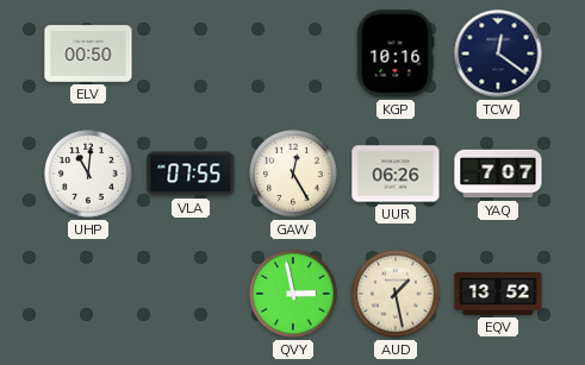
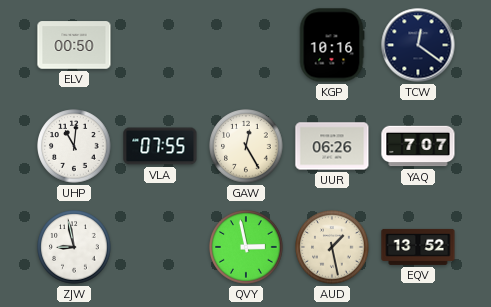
ZJW: none -> 8:58 (74, 247)
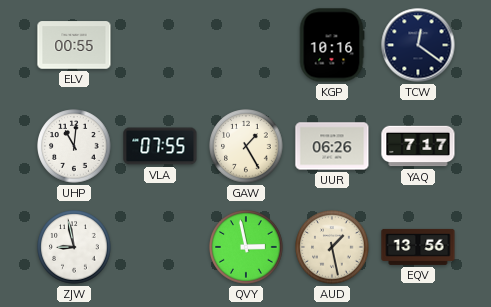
ELV: 00:50 -> 00:55 (74, 45)
GAW: 12:25 -> 1:25 (246, 146)
YAQ: 7:07 -> 7:17 (418, 146)
EQV: 13:52 -> 13:56 (418, 247)
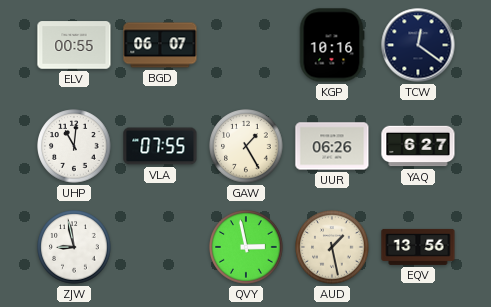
BGD: none -> 06:07 (160, 45)
YAQ: 7:17 -> 6:27 (418, 146)
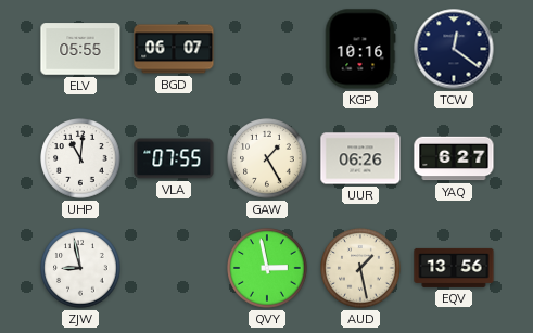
ELV: 00:55 -> 05:55 (80, 49)
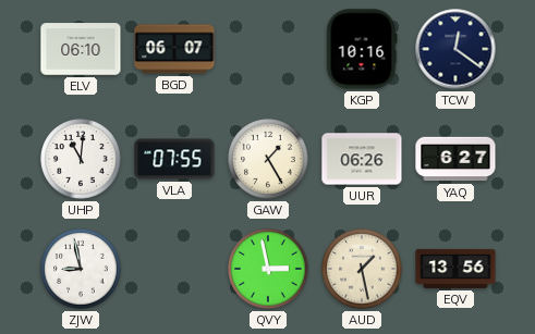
ELV: 05:55 -> 06:10 (81, 49)
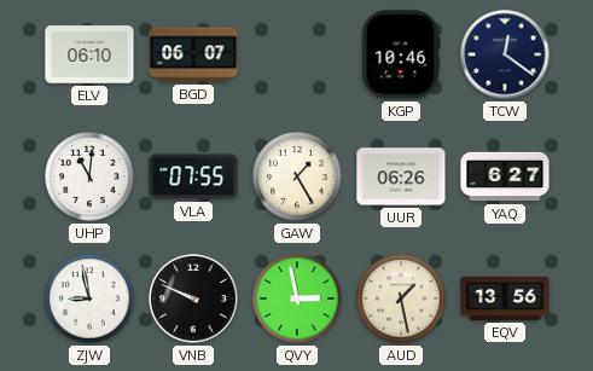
KGP: 10:16 -> 10:46 (401, 54)
VNB: none -> 9:49 (193, 298)
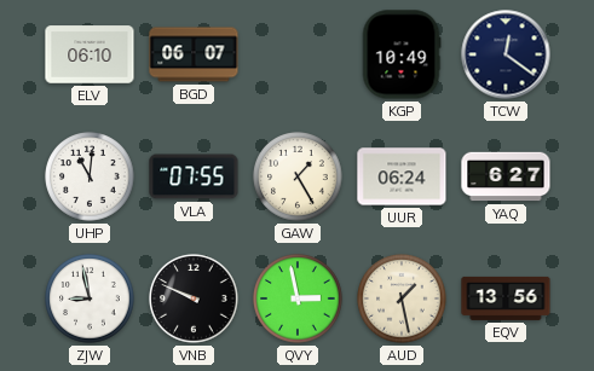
KGP: 10:46 -> 10:49 (402, 54)
UUR: 06:26 -> 06:24 (402, 176)
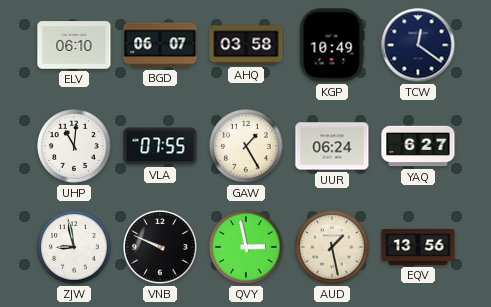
AHQ: none -> 03:58 (246, 45)
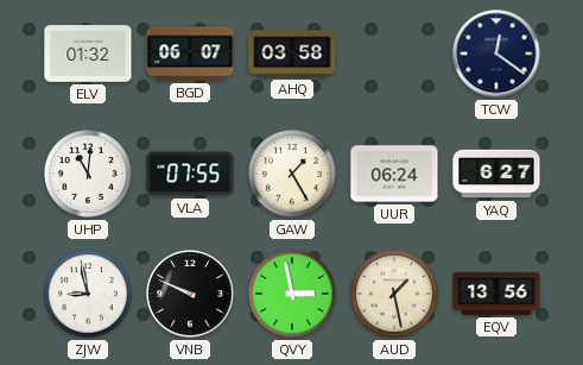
ELV: 06:10 -> 01:32 (88, 54)
KGP: 10:49 -> none (332, 45)
